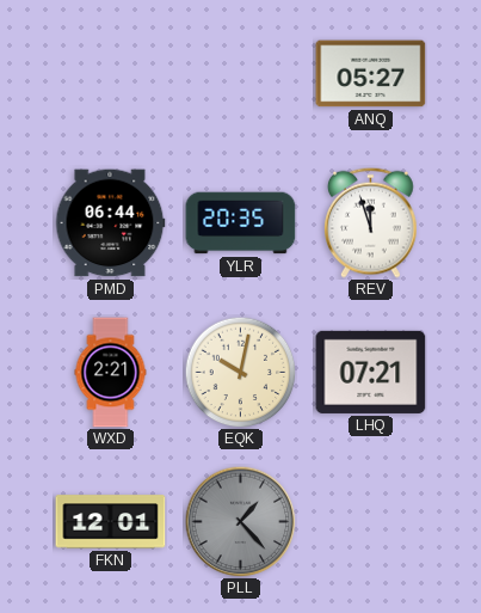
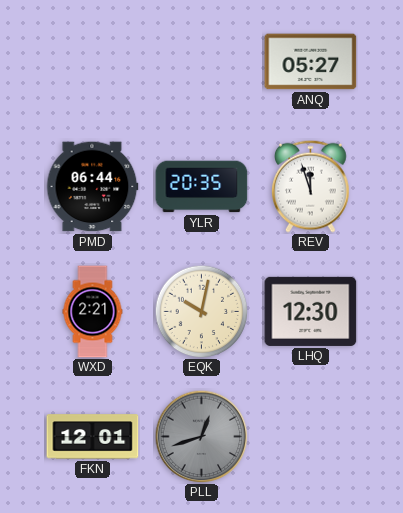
LHQ: 07:21 -> 12:30 (311, 311)
PLL: 1:23 -> 12:42 (201, 436)
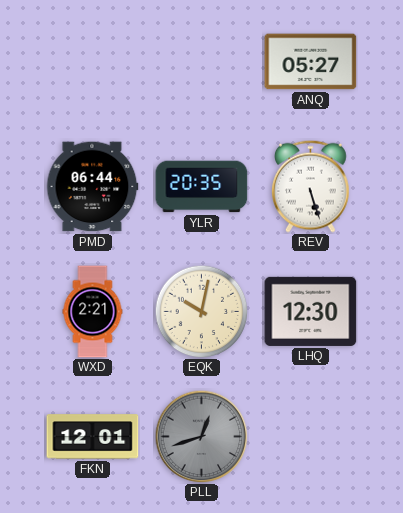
REV: 11:57 -> 5:27 (311, 186)
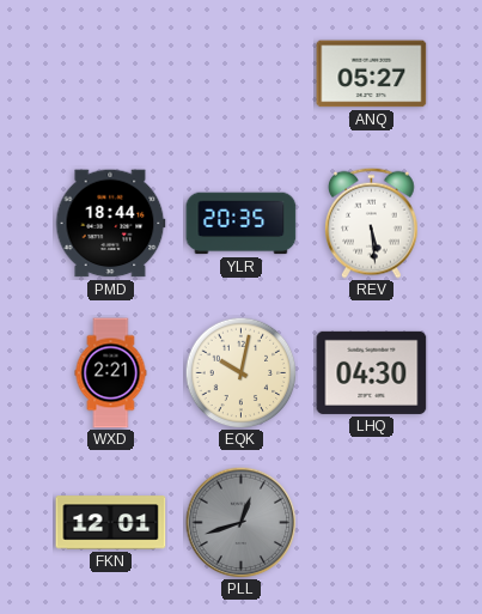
PMD: 06:44 -> 18:44 (110, 224)
REV: 5:27 -> 5:29 (372, 223)
LHQ: 12:30 -> 04:30 (372, 372)
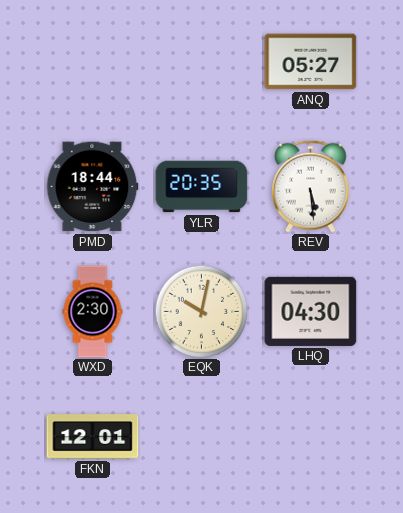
WXD: 2:21 -> 2:30 (93, 312)
PLL: 12:42 -> none (240, 522)
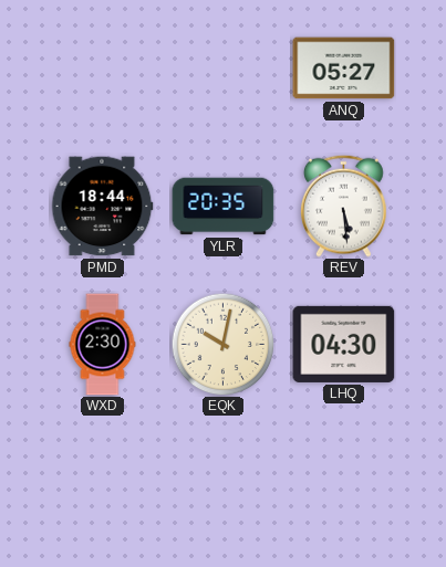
FKN: 12:01 -> none (93, 437)
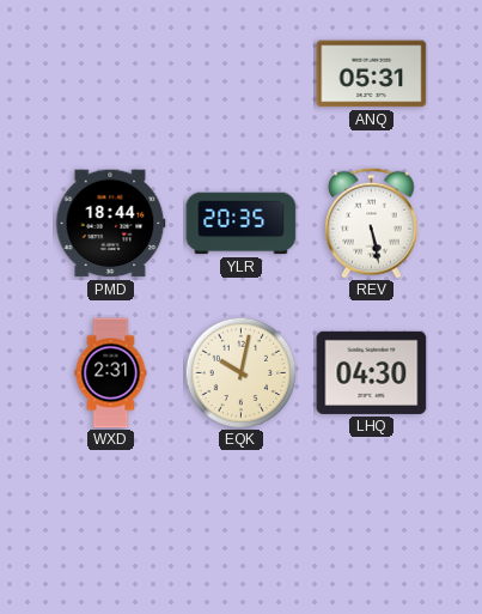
ANQ: 05:27 -> 05:31 (372, 74)
REV: 5:29 -> 5:28 (372, 223)
WXD: 2:30 -> 2:31 (111, 373)
